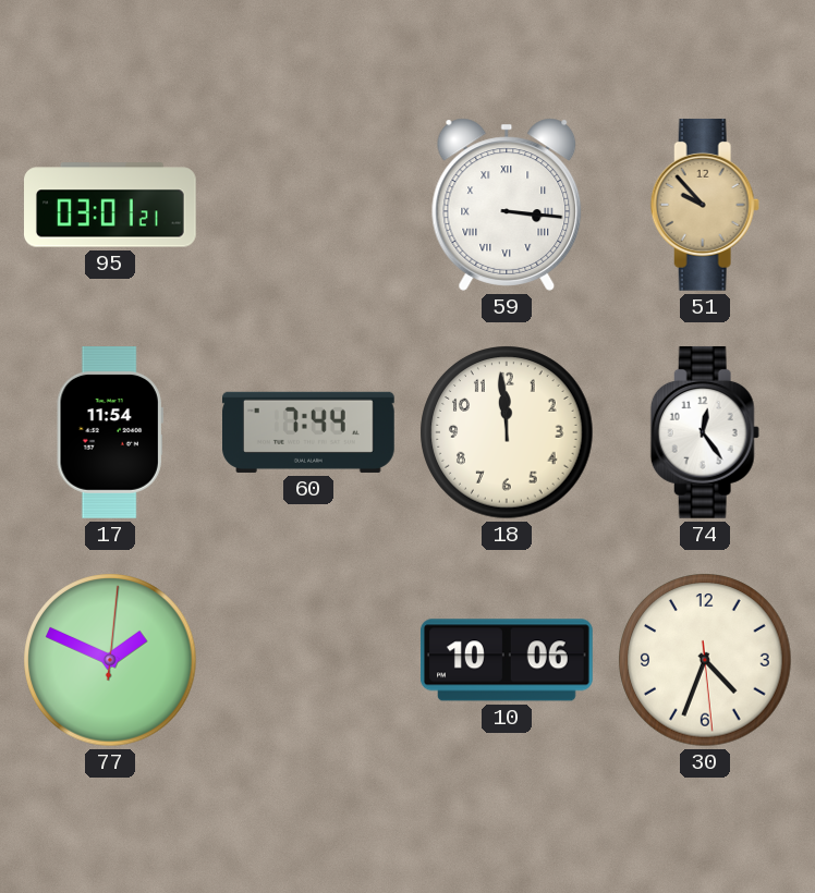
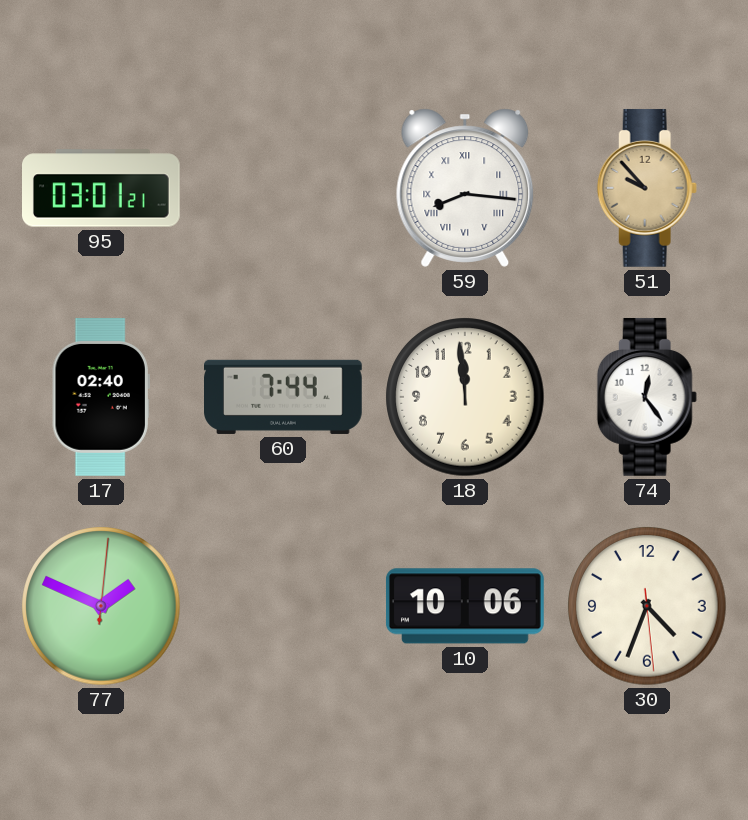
59: 3:16 -> 8:16 (465, 188)
17: 11:54 -> 02:40 (101, 398)
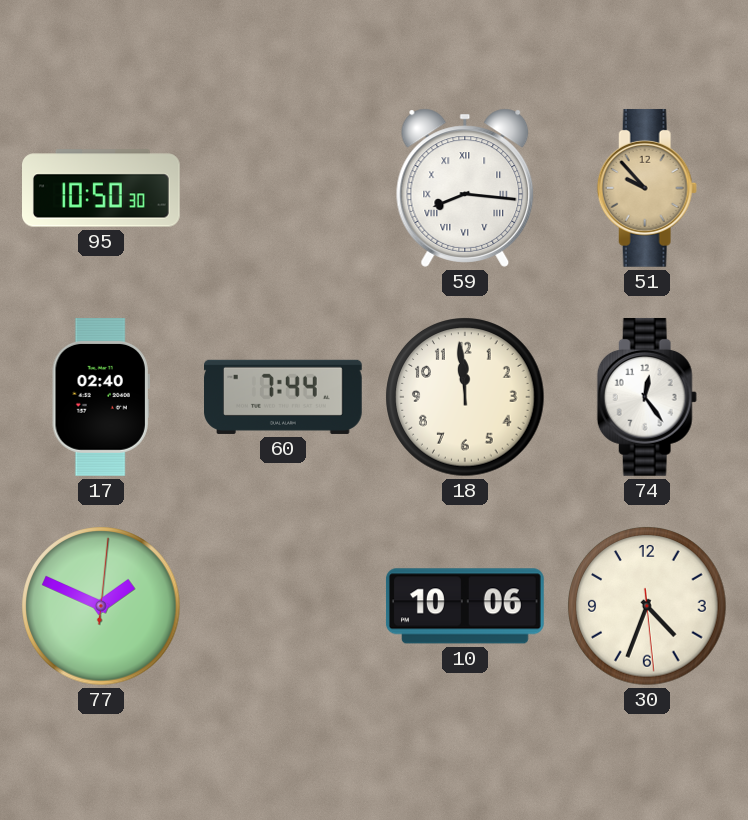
95: 03:01 -> 10:50 (102, 188)
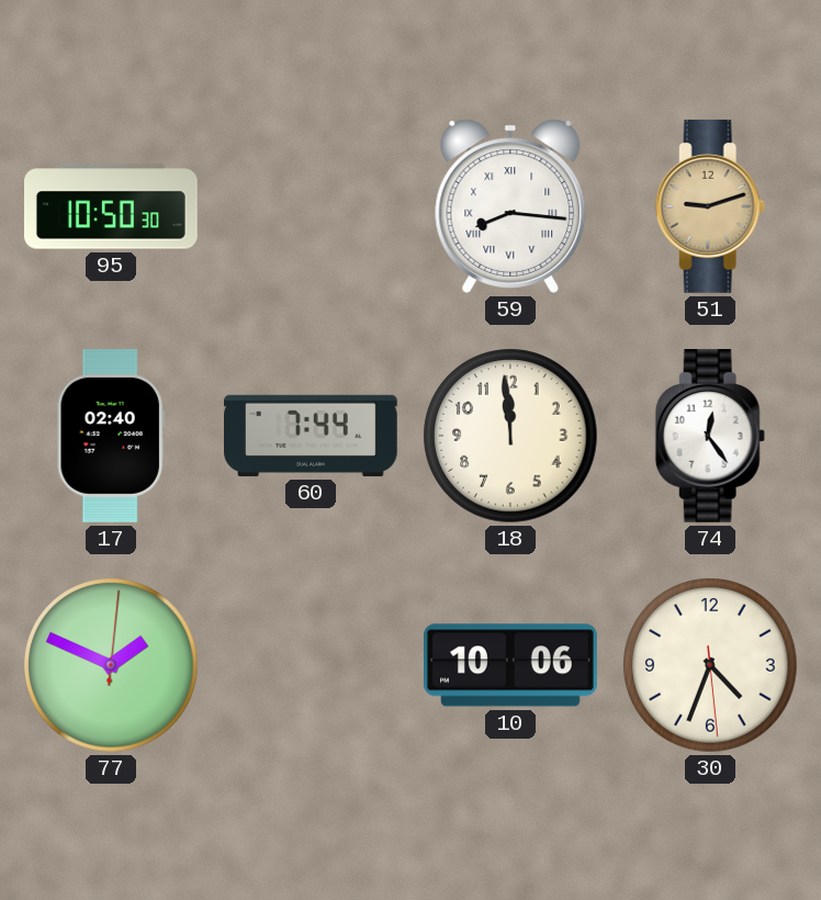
51: 9:53 -> 9:12 (710, 206)
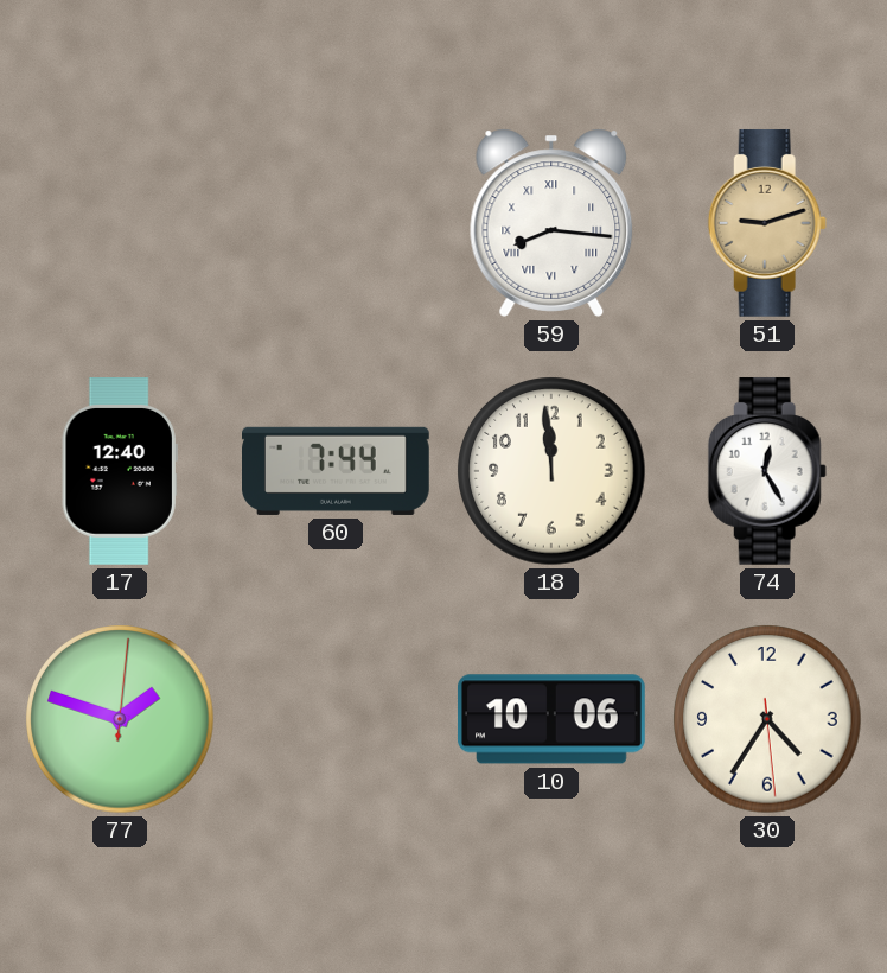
95: 10:50 -> none (112, 206)
17: 02:40 -> 12:40 (120, 472)
74: 12:24 -> 12:25 (767, 471)
77: 1:49 -> 1:48 (120, 719)
30: 4:33 -> 4:35 (767, 719)
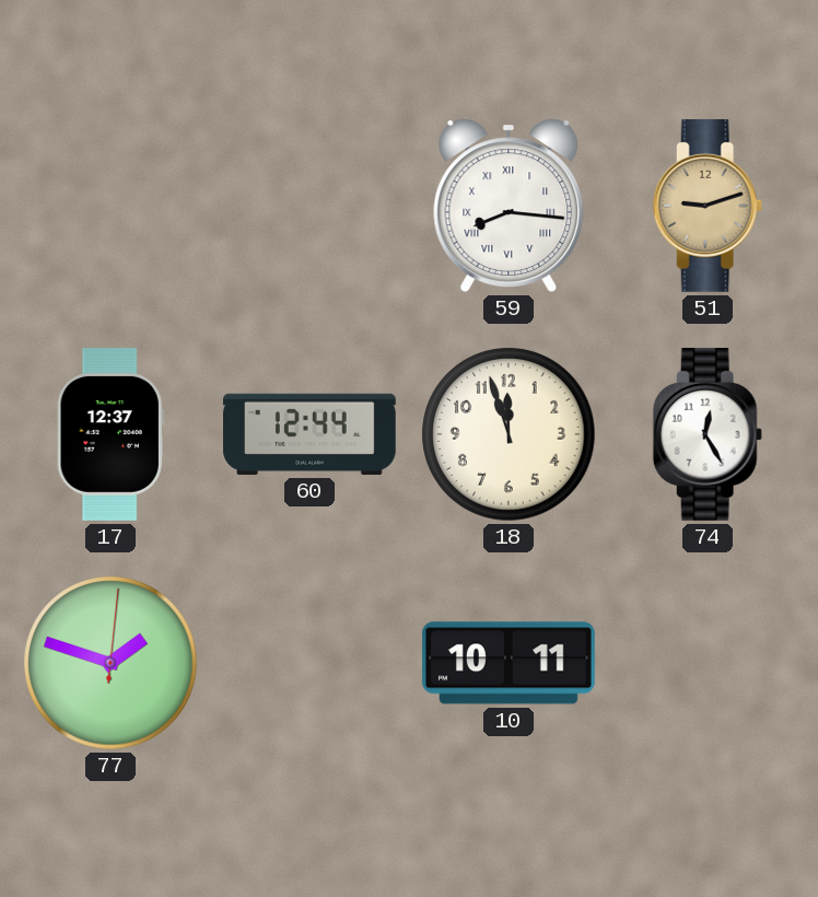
17: 12:40 -> 12:37 (110, 435)
60: 7:44 -> 12:44 (311, 434)
18: 11:59 -> 11:57 (509, 434)
10: 10:06 -> 10:11 (509, 663)
30: 4:35 -> none (767, 719)
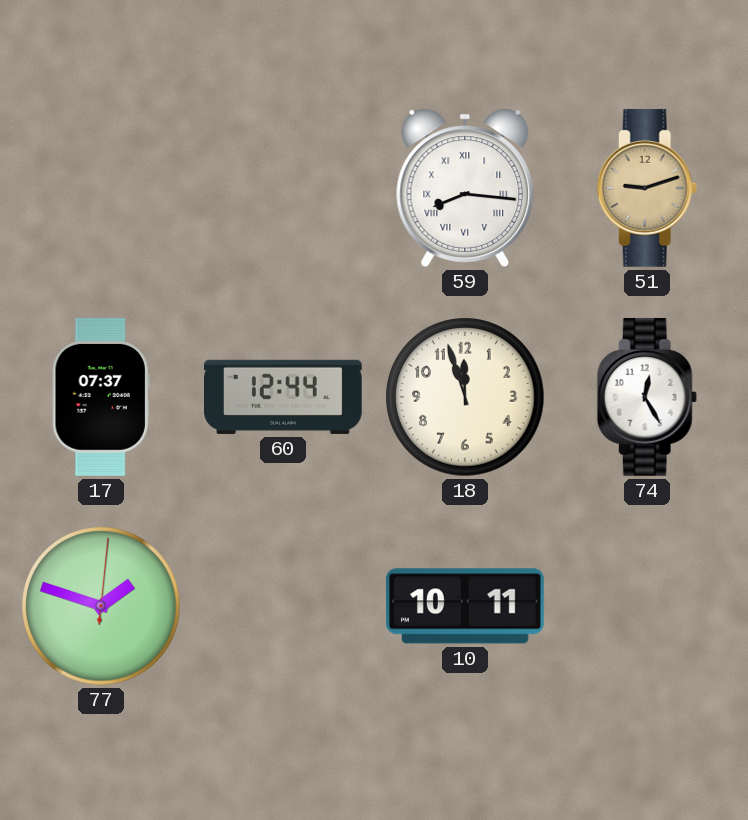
17: 12:37 -> 07:37 (101, 398)
